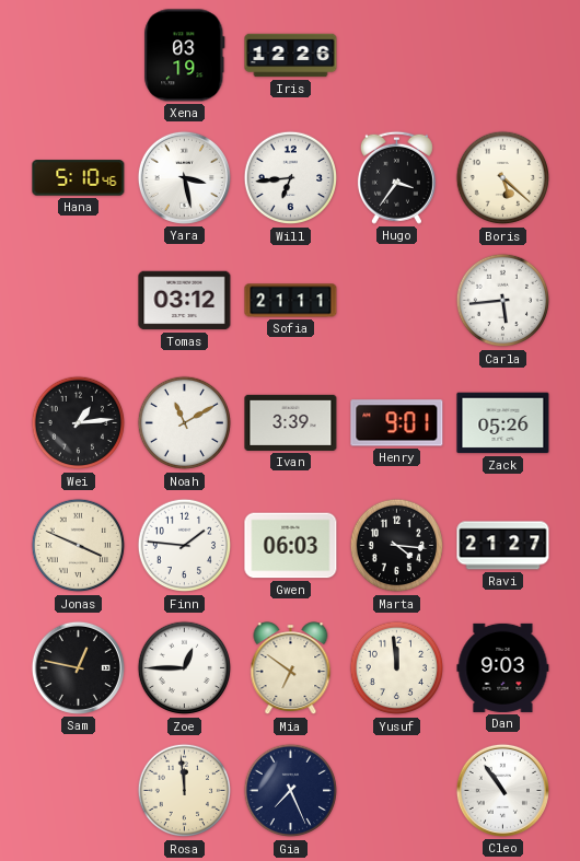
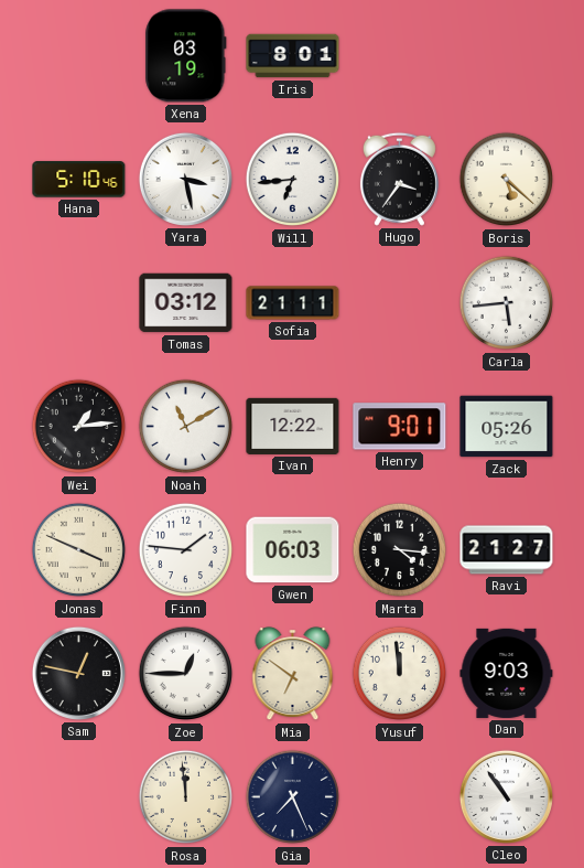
Iris: 12:26 -> 8:01 (293, 56)
Ivan: 3:39 -> 12:22 (293, 426)
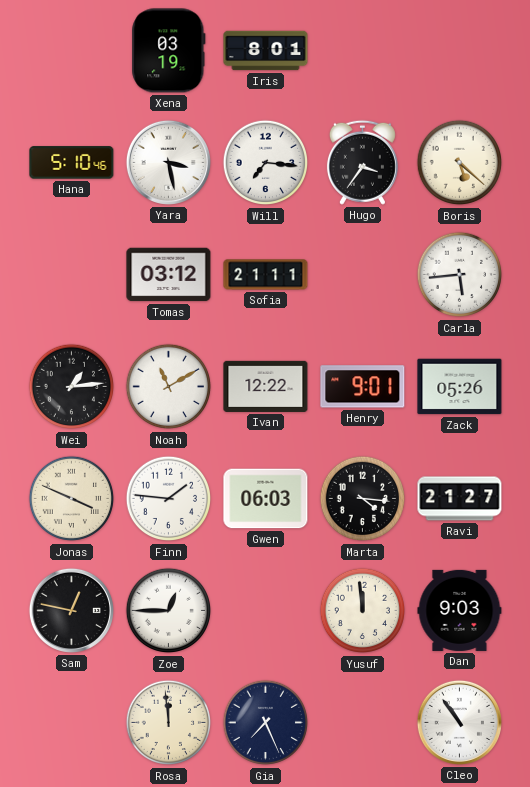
Will: 6:44 -> 7:16 (266, 163)
Mia: 6:51 -> none (293, 674)
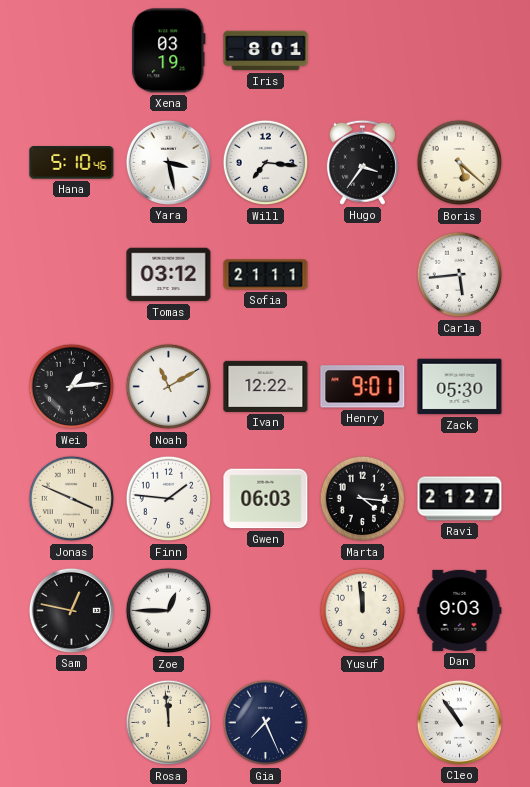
Zack: 05:26 -> 05:30 (460, 387)
